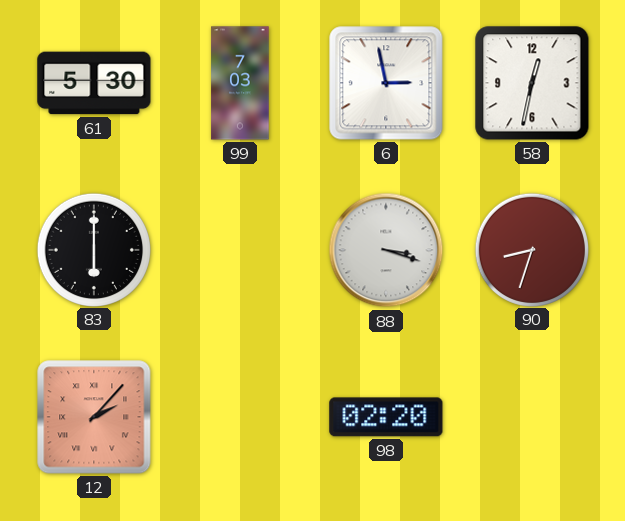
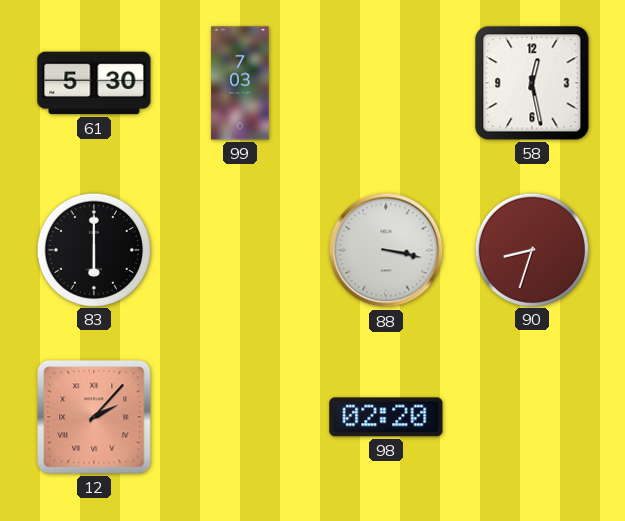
6: 2:58 -> none (386, 83)
58: 12:32 -> 12:28 (532, 83)
88: 3:18 -> 3:17 (386, 250)
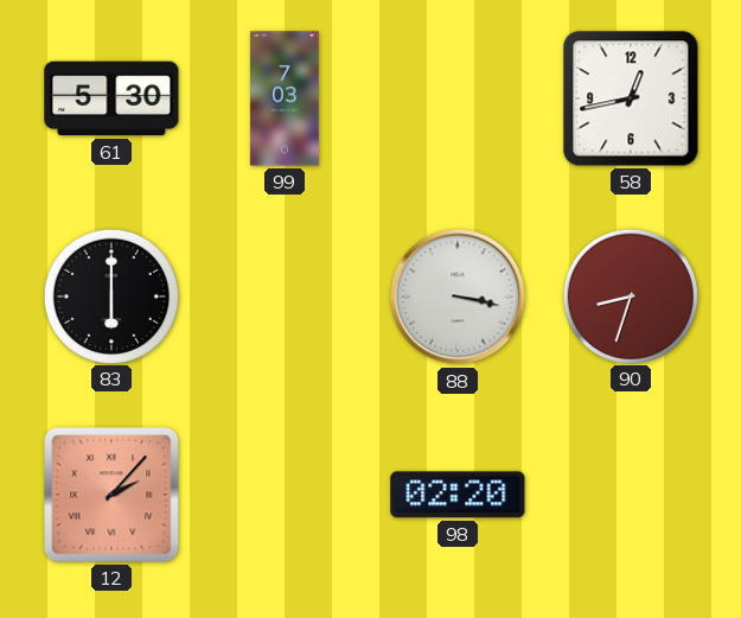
58: 12:28 -> 12:43 (631, 98)
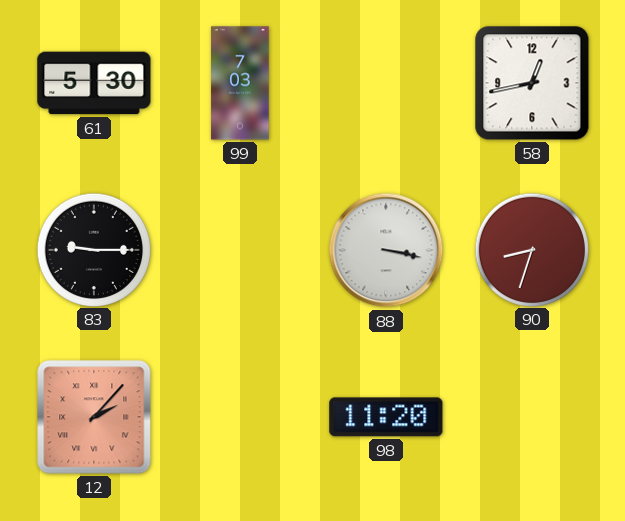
83: 6:00 -> 9:15 (93, 249)
98: 02:20 -> 11:20 (386, 417)
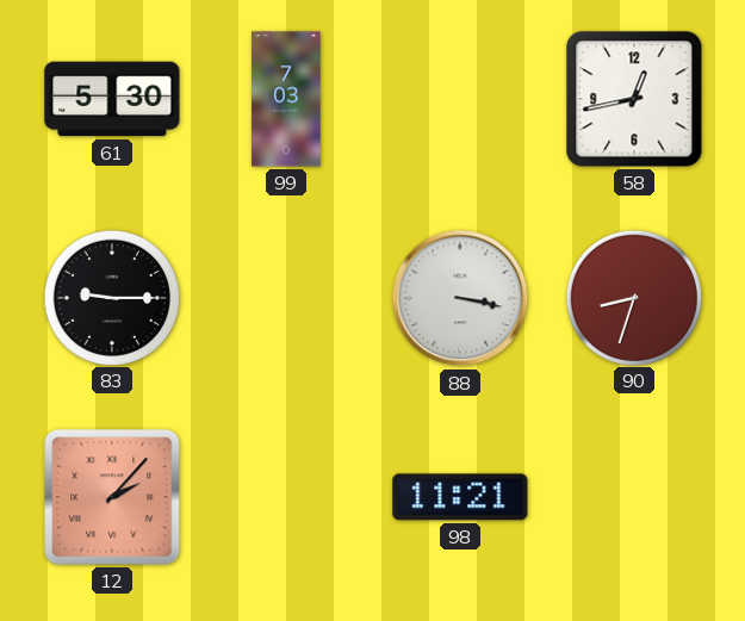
98: 11:20 -> 11:21 (460, 497)
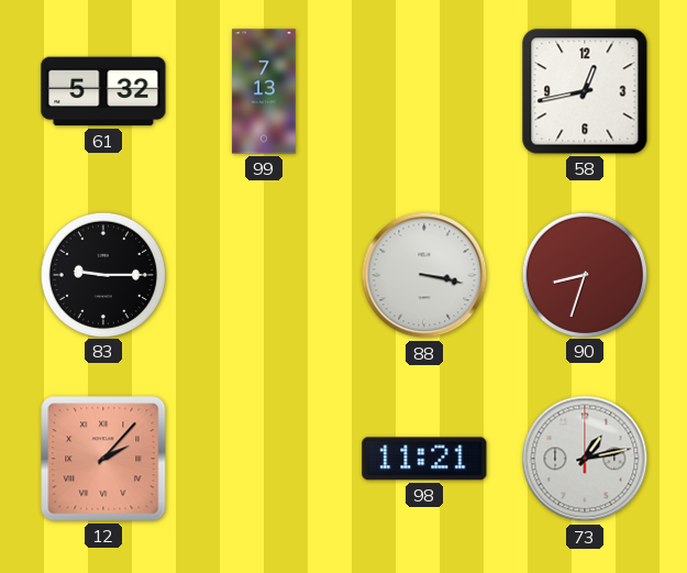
61: 5:30 -> 5:32 (103, 91)
99: 7:03 -> 7:13 (264, 91)
73: none -> 1:13 (585, 459)
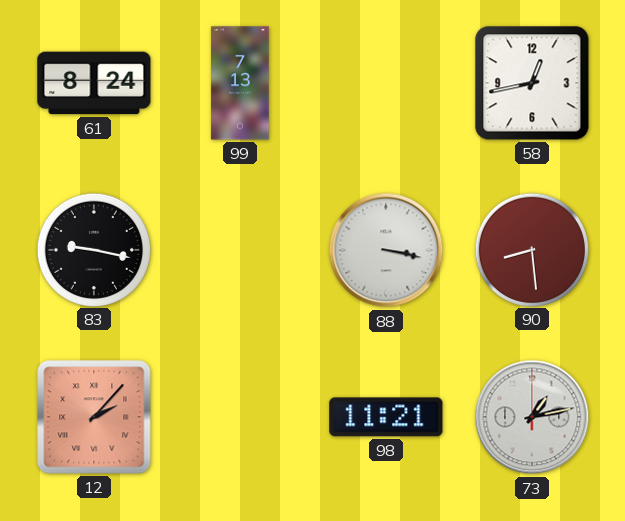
61: 5:32 -> 8:24 (94, 83)
83: 9:15 -> 9:17 (93, 249)
90: 8:33 -> 8:29 (531, 249)
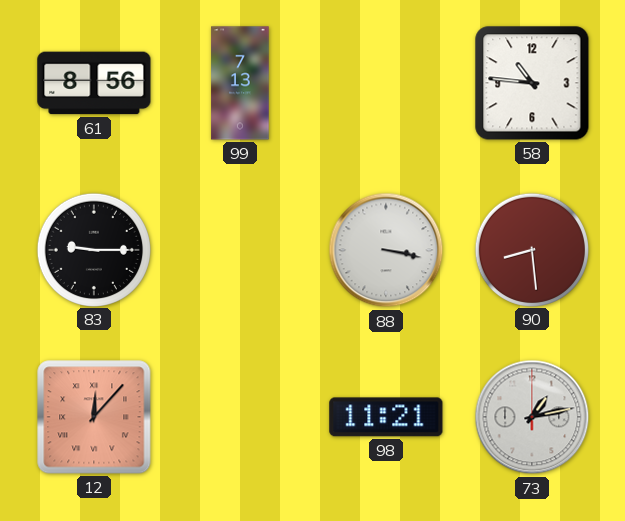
61: 8:24 -> 8:56 (94, 83)
58: 12:43 -> 10:46 (532, 83)
83: 9:17 -> 9:15 (93, 249)
12: 2:07 -> 12:07 (94, 417)
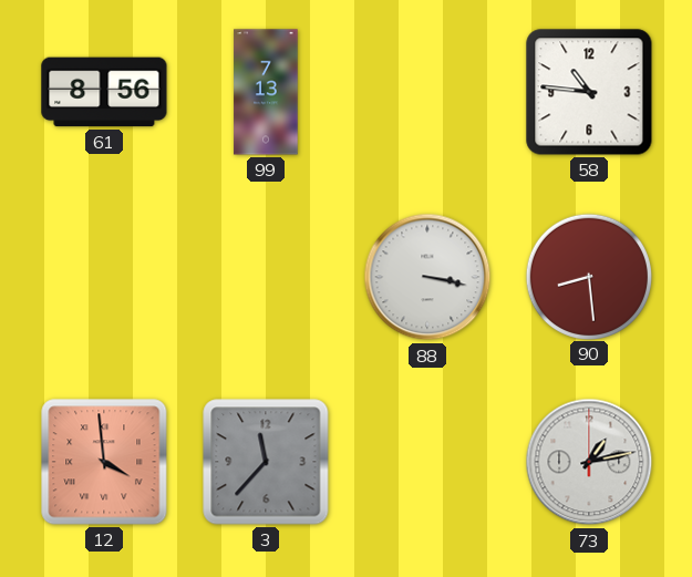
83: 9:15 -> none (93, 249)
12: 12:07 -> 3:59 (104, 462)
3: none -> 11:37 (266, 462)
98: 11:21 -> none (386, 417)
